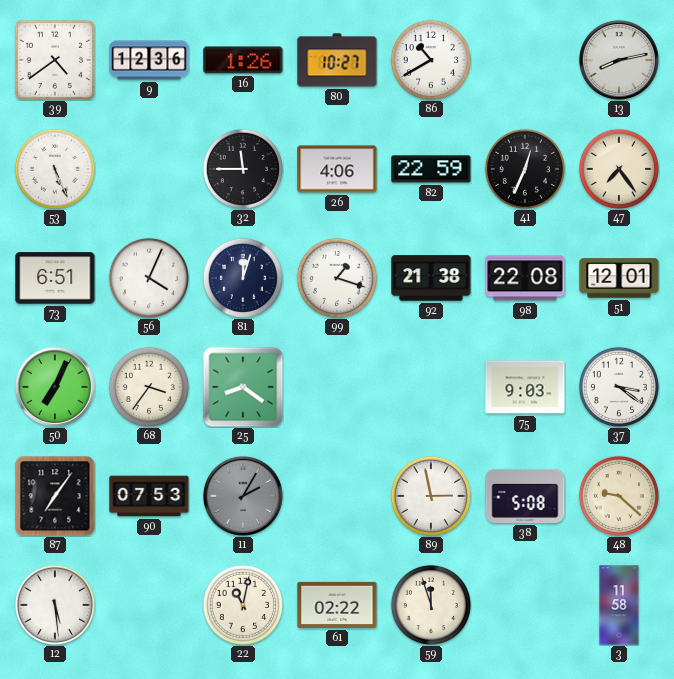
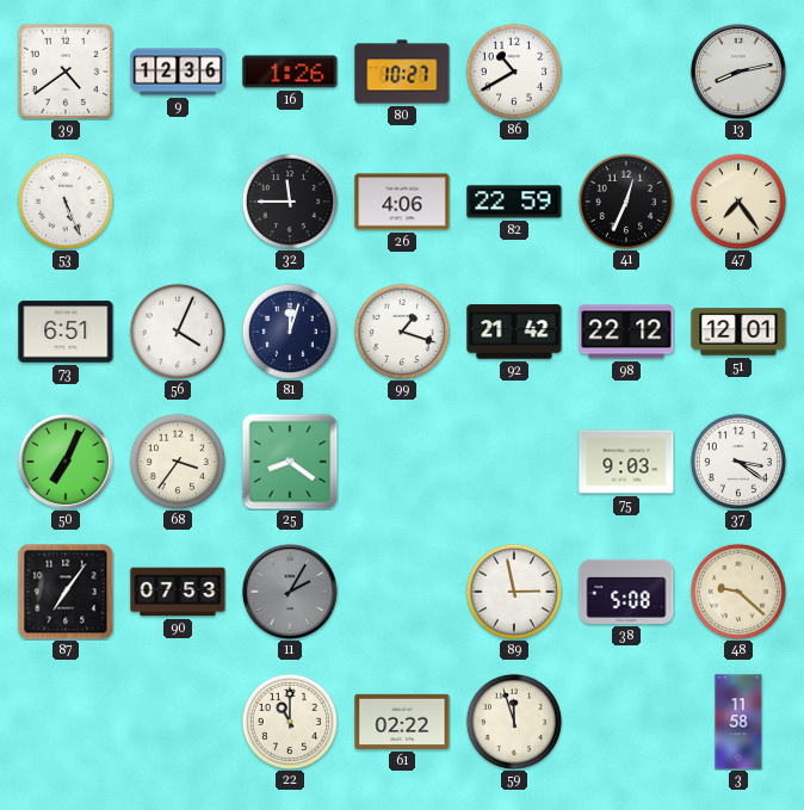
92: 21:38 -> 21:42 (514, 332)
98: 22:08 -> 22:12 (626, 332)
12: 5:29 -> none (54, 604)
22: 11:02 -> 11:00 (289, 721)
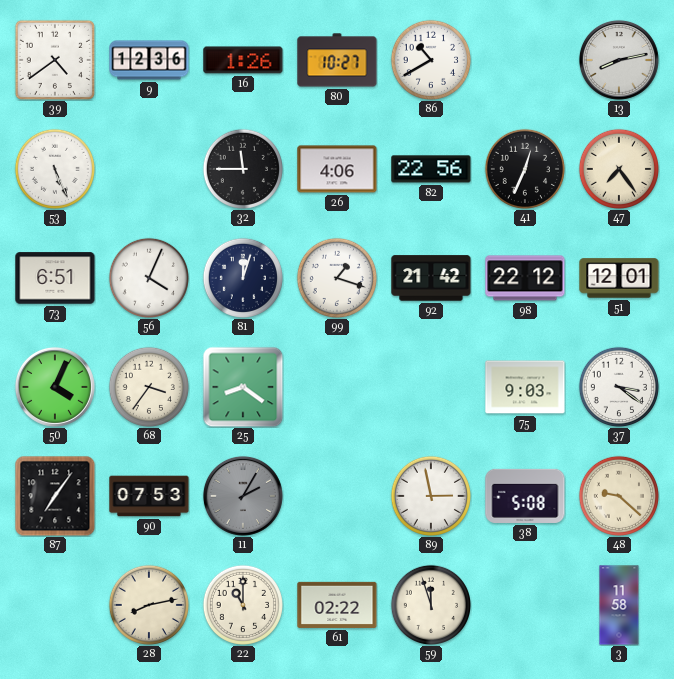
82: 22:59 -> 22:56 (431, 169)
50: 7:04 -> 4:04 (55, 387)
28: none -> 8:13 (148, 604)
